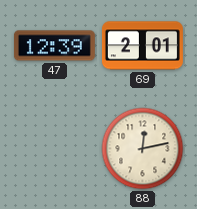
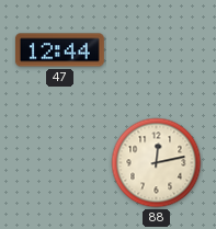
47: 12:39 -> 12:44 (59, 50)
69: 2:01 -> none (142, 46)
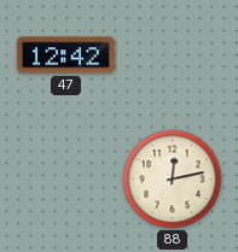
47: 12:44 -> 12:42 (65, 55)
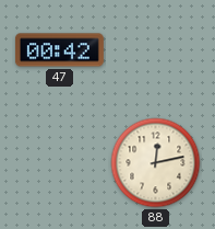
47: 12:42 -> 00:42 (59, 50)
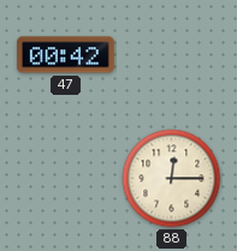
88: 12:13 -> 12:15 (172, 179)
